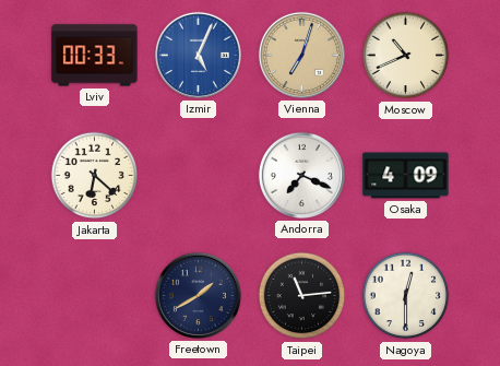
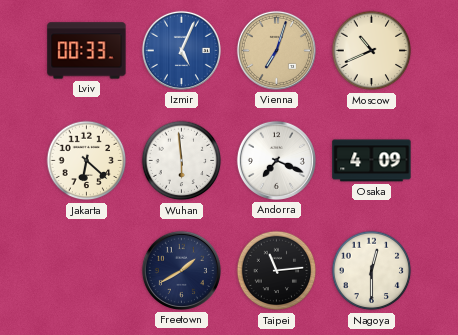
Wuhan: none -> 5:59 (182, 161)
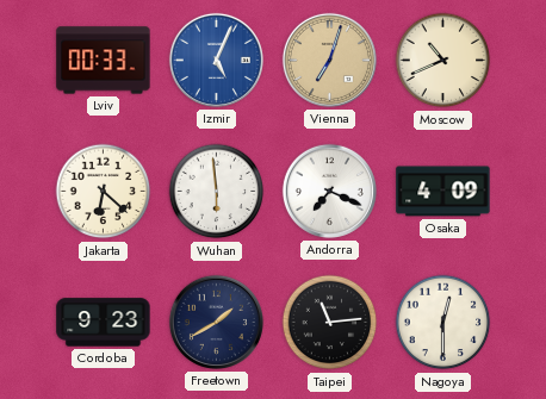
Cordoba: none -> 9:23 (104, 323)
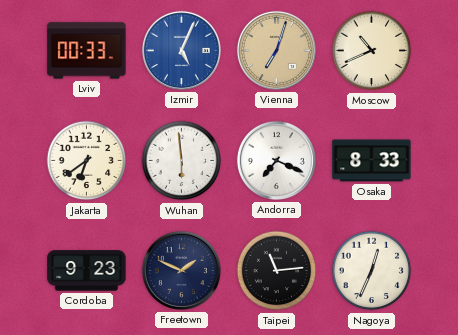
Jakarta: 6:22 -> 6:39 (87, 161)
Osaka: 4:09 -> 8:33 (372, 161)
Freetown: 1:40 -> 1:49 (181, 270)
Nagoya: 12:30 -> 12:34 (372, 271)
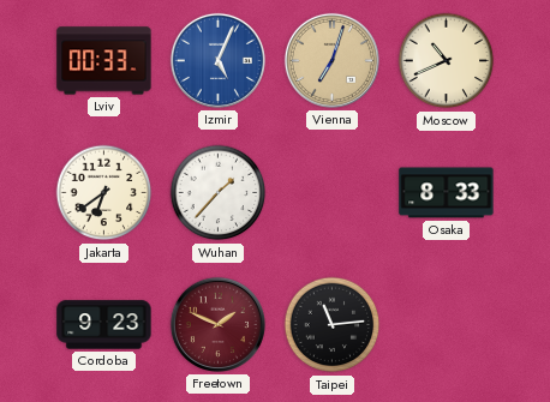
Wuhan: 5:59 -> 1:37 (219, 193)
Andorra: 7:19 -> none (276, 160)
Freetown dial: navy -> burgundy (217, 324)
Nagoya: 12:34 -> none (372, 271)
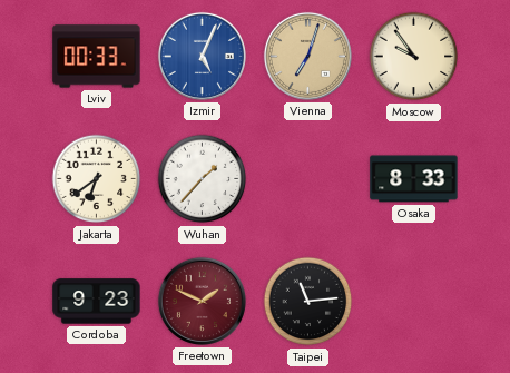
Moscow: 10:41 -> 9:54 (414, 57)
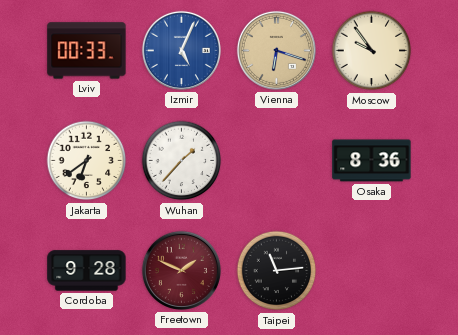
Vienna: 7:03 -> 6:18 (276, 50)
Osaka: 8:33 -> 8:36 (372, 161)
Cordoba: 9:23 -> 9:28 (87, 271)
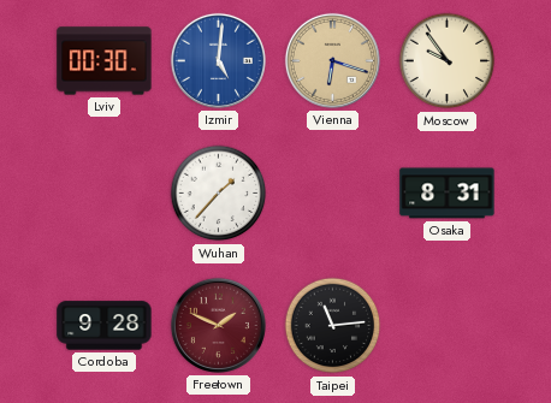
Lviv: 00:33 -> 00:30 (105, 61)
Izmir: 5:04 -> 5:01 (218, 60)
Jakarta: 6:39 -> none (87, 161)
Osaka: 8:36 -> 8:31 (448, 194)
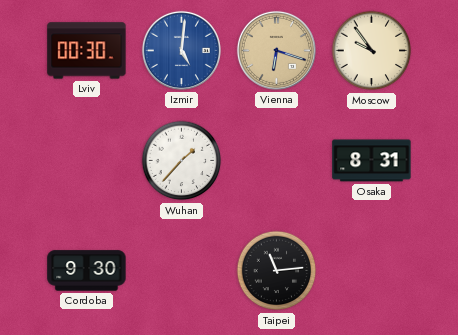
Cordoba: 9:28 -> 9:30 (87, 271)
Freetown: 1:49 -> none (218, 325)
